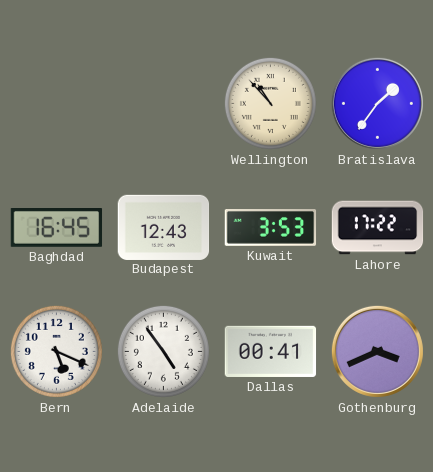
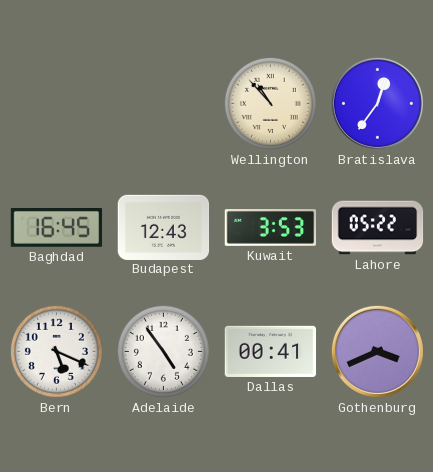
Bratislava: 1:36 -> 12:36 (377, 103)
Lahore: 17:22 -> 05:22 (378, 228)
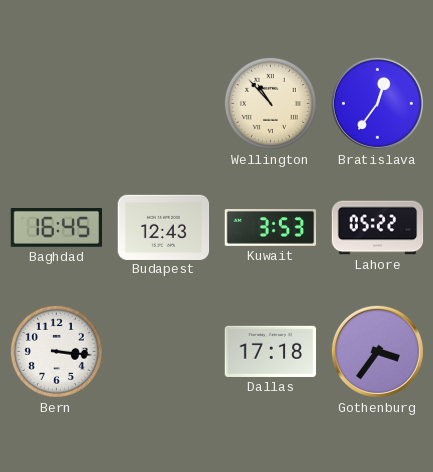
Bern: 5:19 -> 3:16 (56, 351)
Adelaide: 4:54 -> none (163, 351)
Dallas: 00:41 -> 17:18 (271, 351)
Gothenburg: 3:41 -> 3:36 (377, 351)
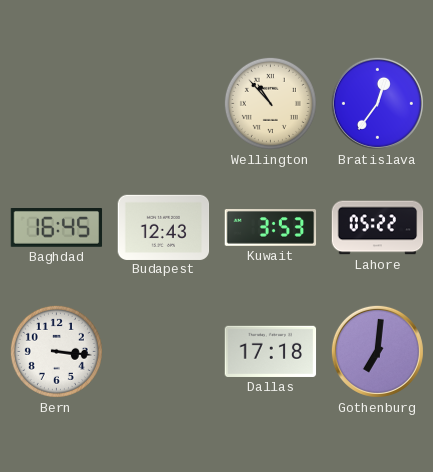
Gothenburg: 3:36 -> 7:01 (377, 351)
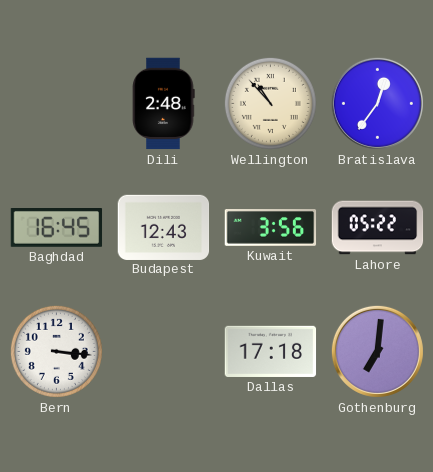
Dili: none -> 2:48 (163, 104)
Kuwait: 3:53 -> 3:56 (271, 228)
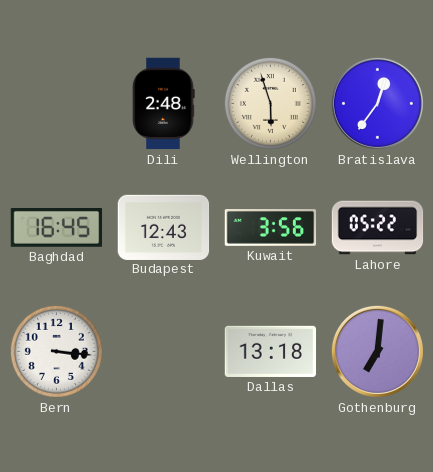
Wellington: 10:53 -> 5:57 (270, 103)
Dallas: 17:18 -> 13:18 (271, 351)
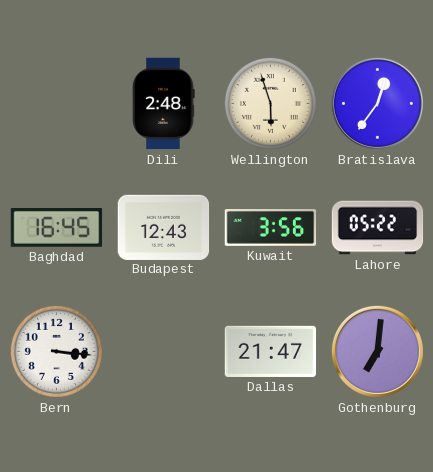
Dallas: 13:18 -> 21:47 (271, 351)
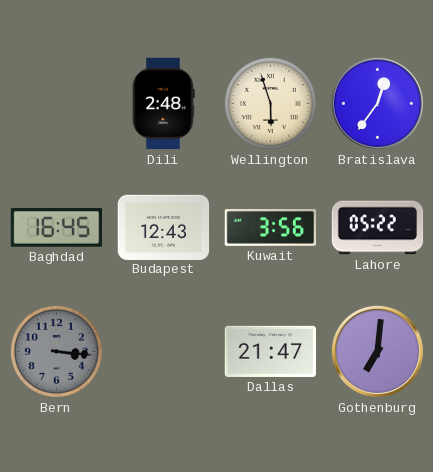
Bern dial: white -> grey (56, 351)
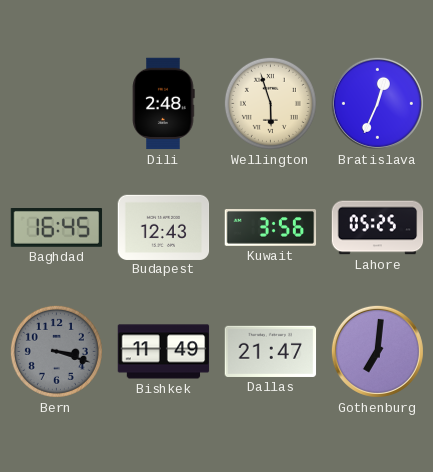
Bratislava: 12:36 -> 12:34 (377, 103)
Lahore: 05:22 -> 05:25 (378, 228)
Bern: 3:16 -> 3:18 (56, 351)
Bishkek: none -> 11:49 (164, 352)
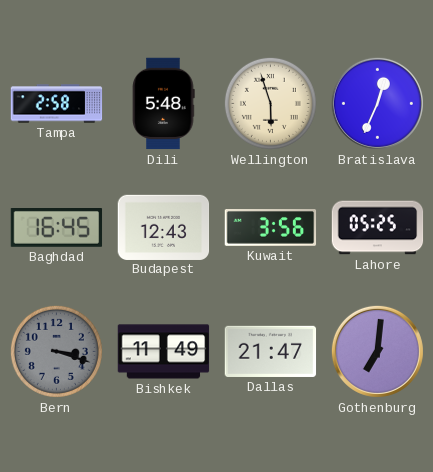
Tampa: none -> 2:58 (57, 104)
Dili: 2:48 -> 5:48 (163, 104)
